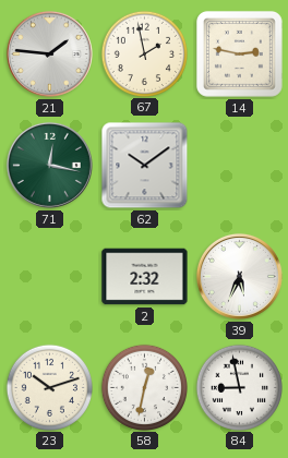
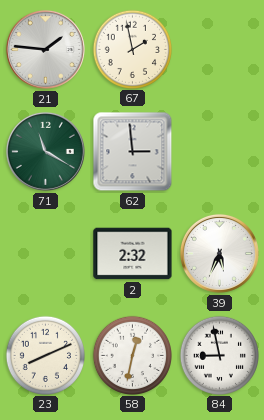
14: 2:47 -> none (239, 53)
71: 12:17 -> 11:20 (45, 151)
62: 10:09 -> 2:59 (133, 152)
23: 10:12 -> 8:11 (45, 355)
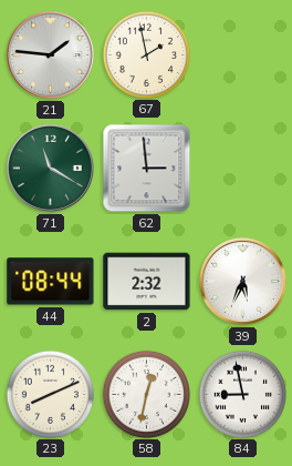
44: none -> 08:44 (51, 282)
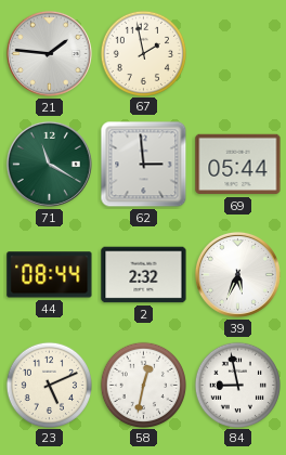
69: none -> 05:44 (238, 165)
23: 8:11 -> 5:11 (49, 385)
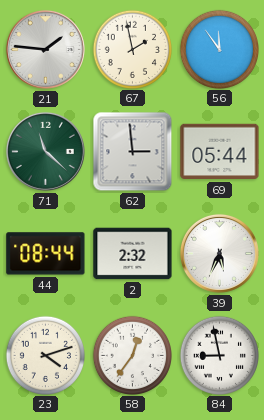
56: none -> 11:54 (219, 49)
71: 11:20 -> 11:22 (45, 151)
23: 5:11 -> 4:12 (45, 355)
58: 12:32 -> 12:36 (132, 355)
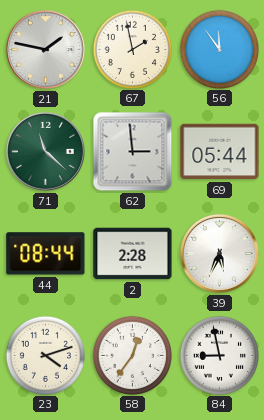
21: 1:46 -> 1:47 (45, 49)
2: 2:32 -> 2:28 (133, 254)
